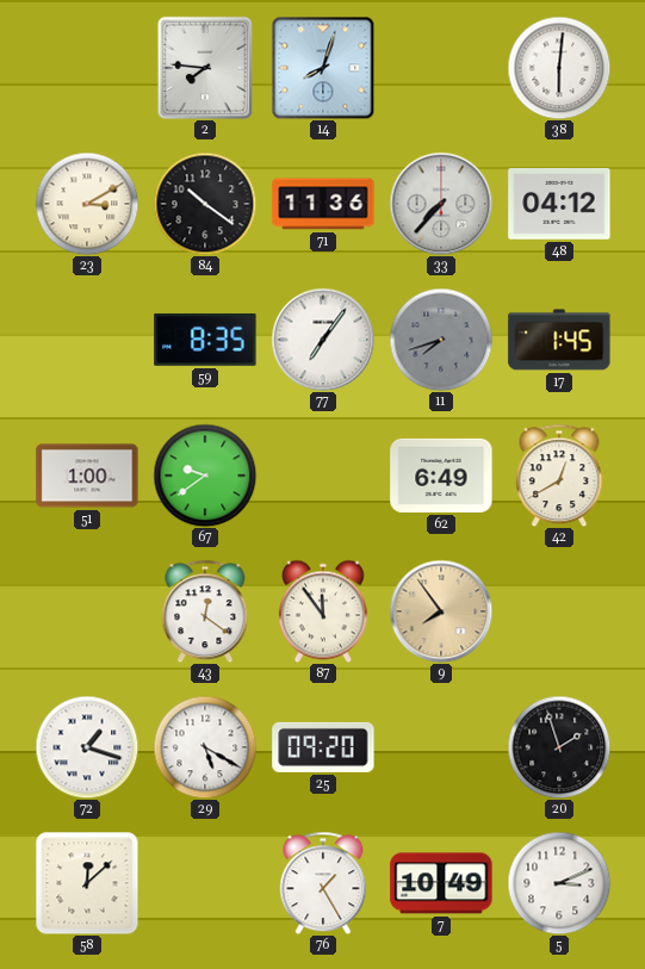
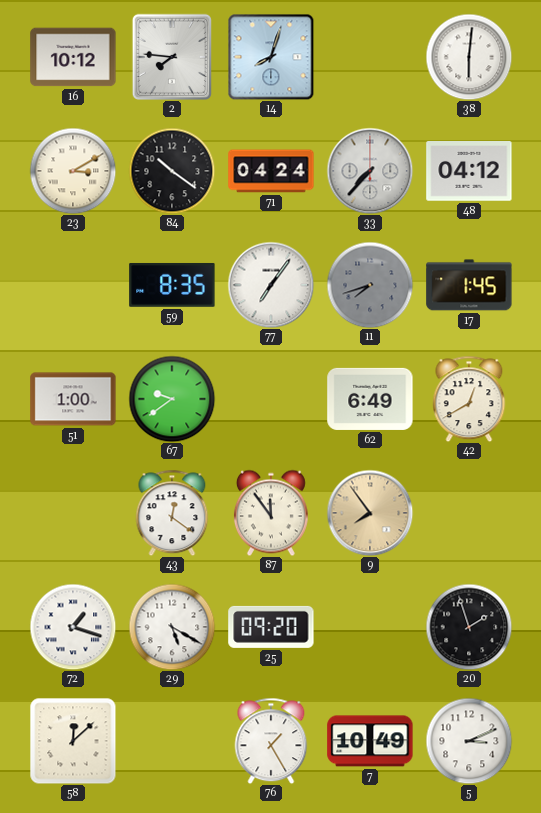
16: none -> 10:12 (73, 57)
71: 11:36 -> 04:24 (271, 171)
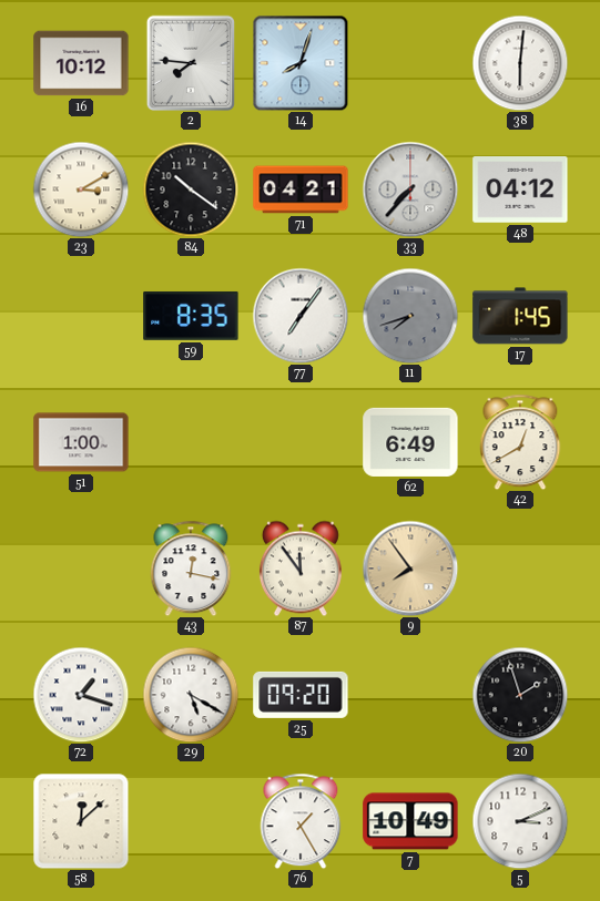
71: 04:24 -> 04:21 (301, 190)
67: 9:39 -> none (172, 399)
43: 12:21 -> 12:17 (191, 569)
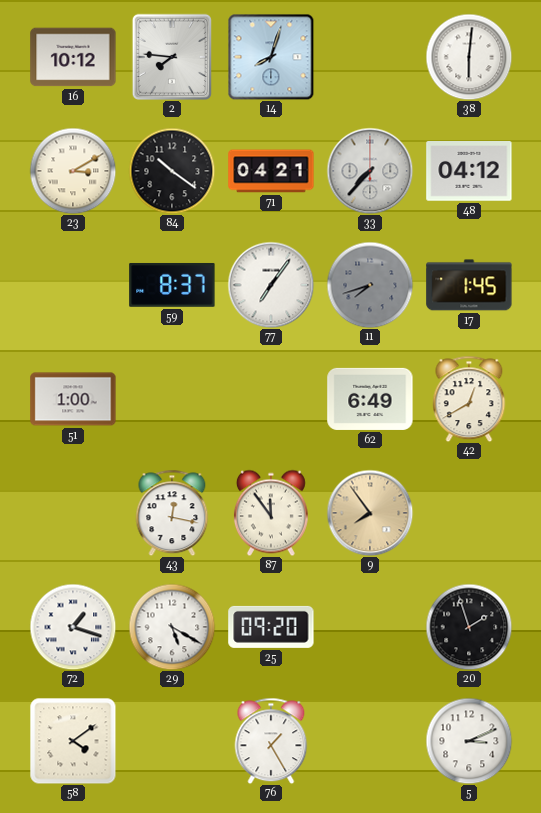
59: 8:35 -> 8:37 (172, 285)
58: 12:08 -> 4:09 (73, 741)
7: 10:49 -> none (410, 821)
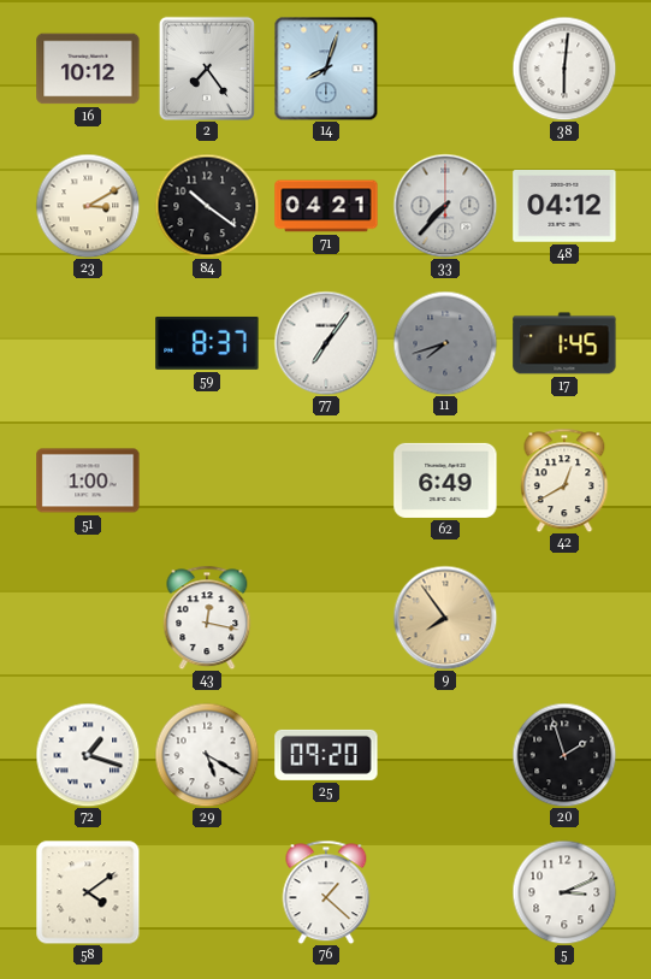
2: 7:46 -> 7:24 (206, 67)
87: 11:54 -> none (271, 513)
76: 1:25 -> 1:22 (326, 892)
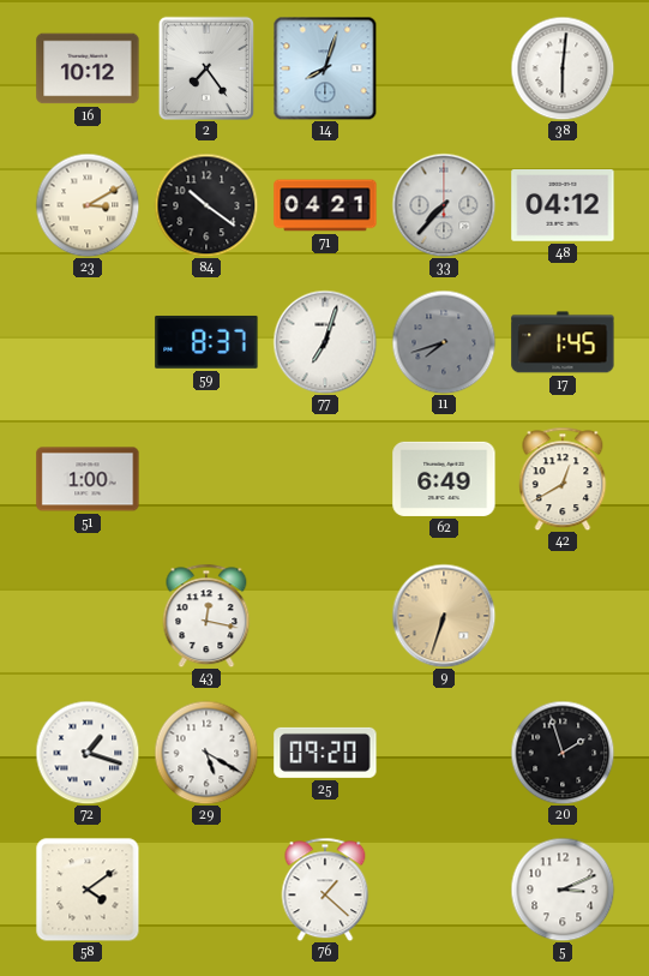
77: 7:06 -> 7:03 (325, 342)
9: 7:54 -> 6:33 (444, 616)
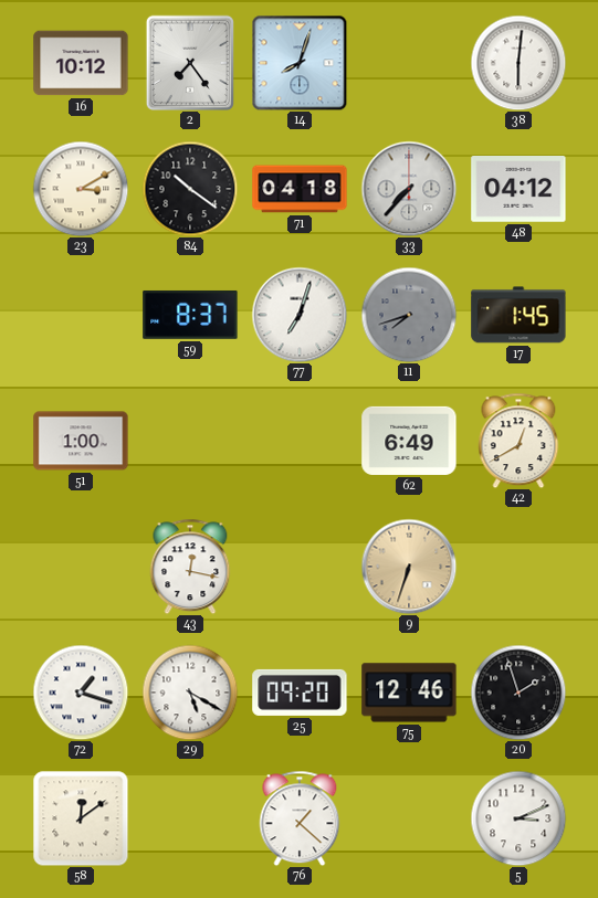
71: 04:21 -> 04:18 (300, 189)
75: none -> 12:46 (409, 693)
58: 4:09 -> 12:09 (81, 818)
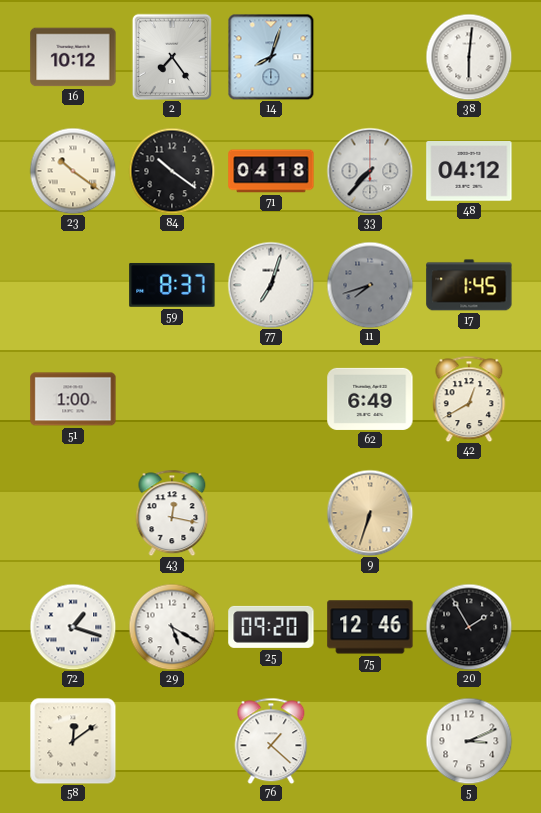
23: 3:10 -> 10:21 (73, 171)
20: 1:57 -> 1:55 (469, 627)
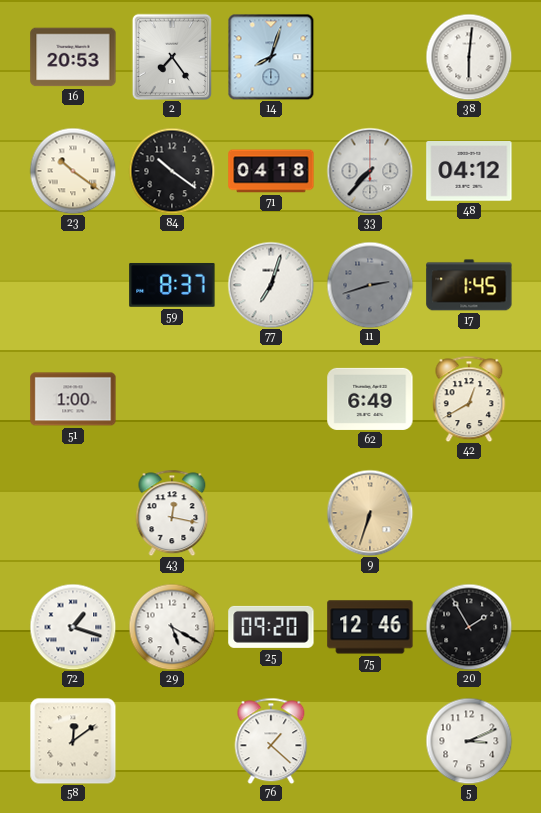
16: 10:12 -> 20:53 (73, 57)
11: 7:42 -> 2:42 (370, 285)
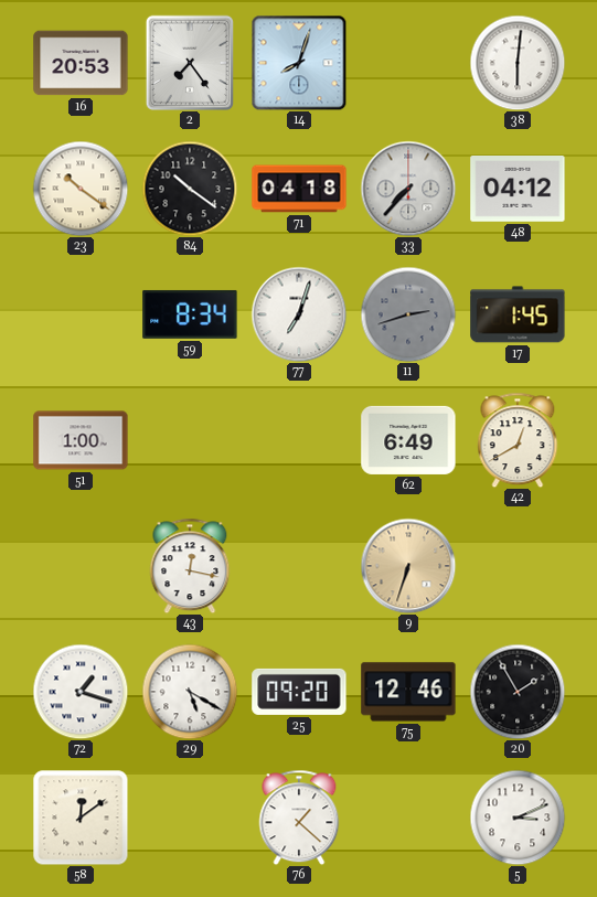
59: 8:37 -> 8:34 (190, 314)
